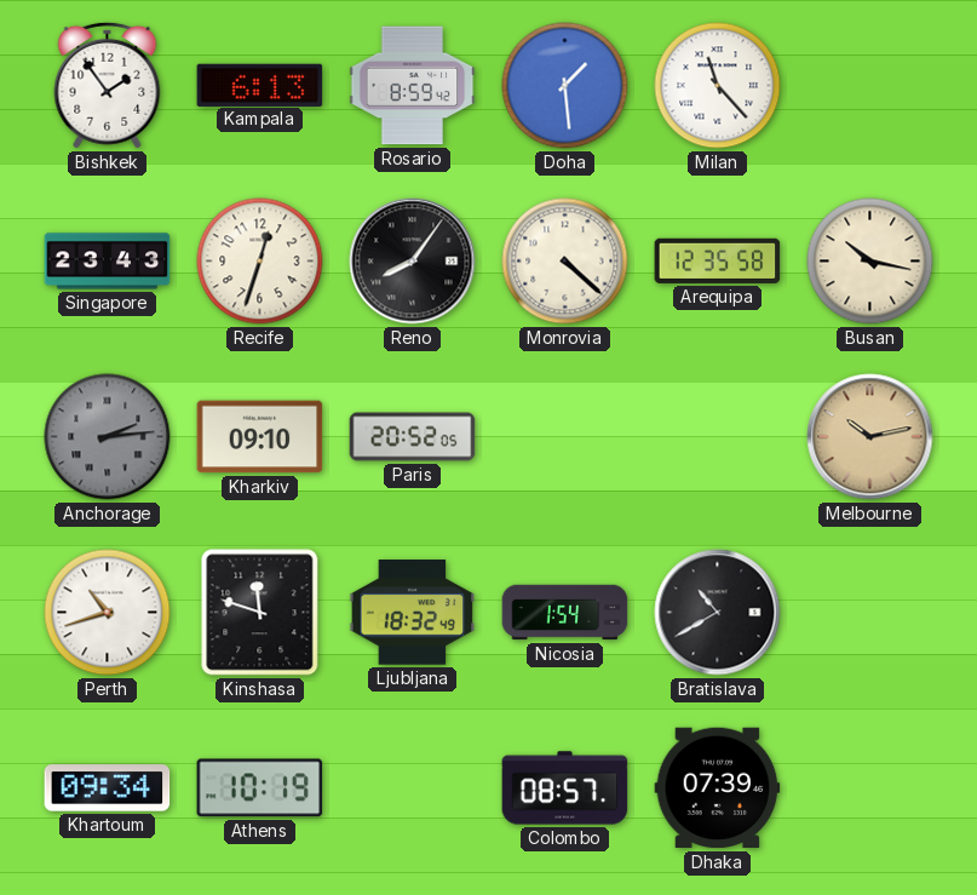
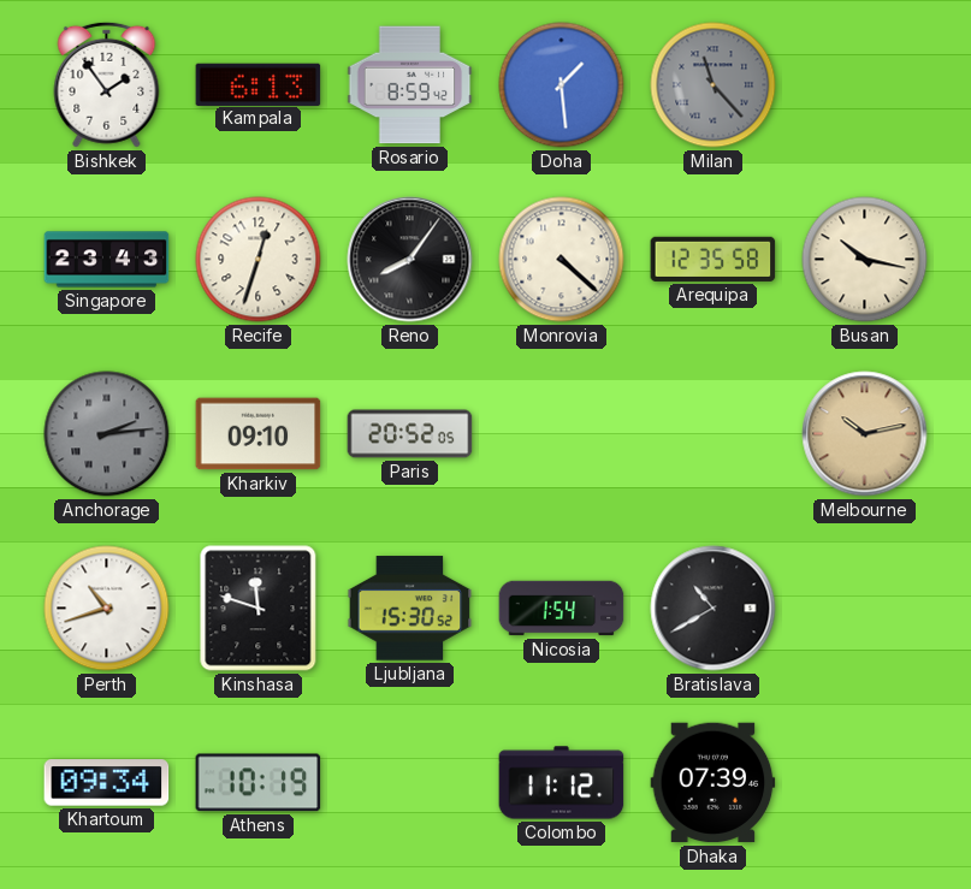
Milan dial: white -> grey (714, 85)
Ljubljana: 18:32 -> 15:30 (410, 609)
Colombo: 08:57 -> 11:12 (562, 783)
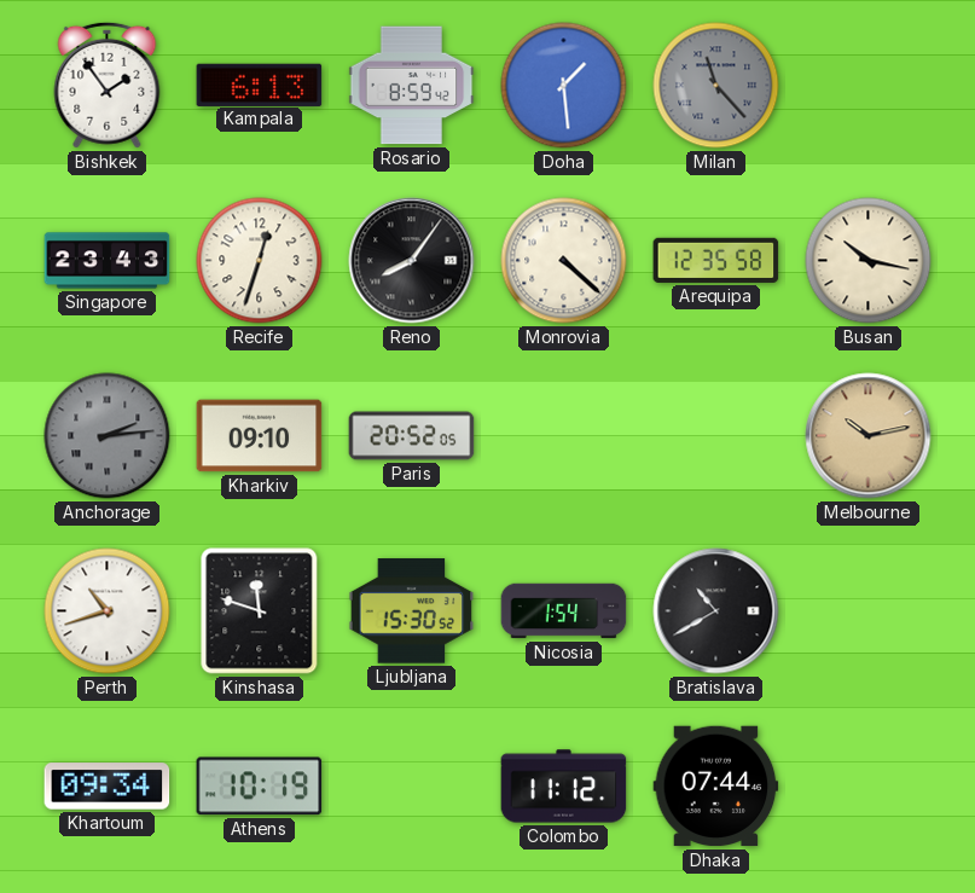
Dhaka: 07:39 -> 07:44 (716, 787)
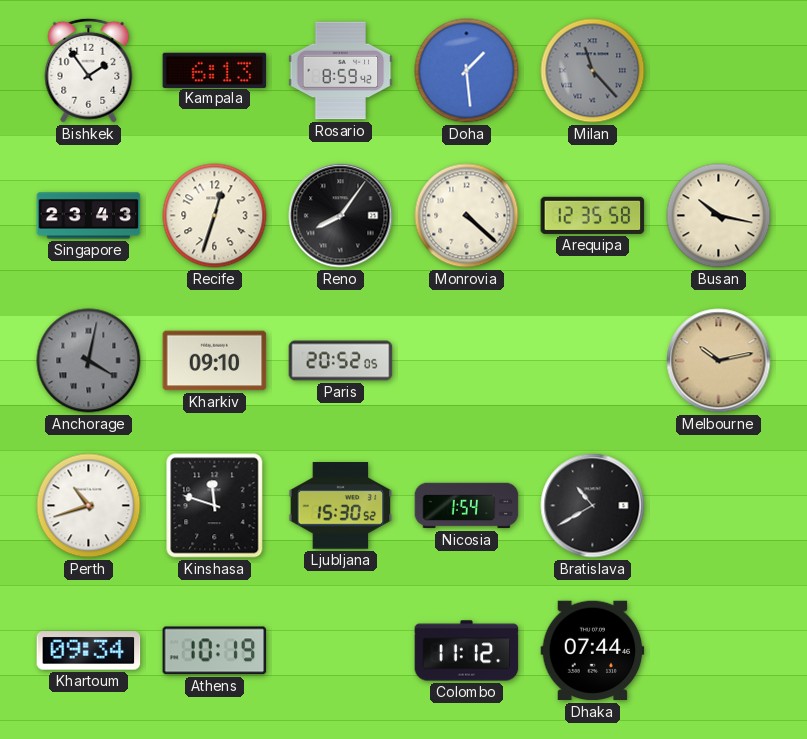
Anchorage: 2:14 -> 4:02 (89, 361)
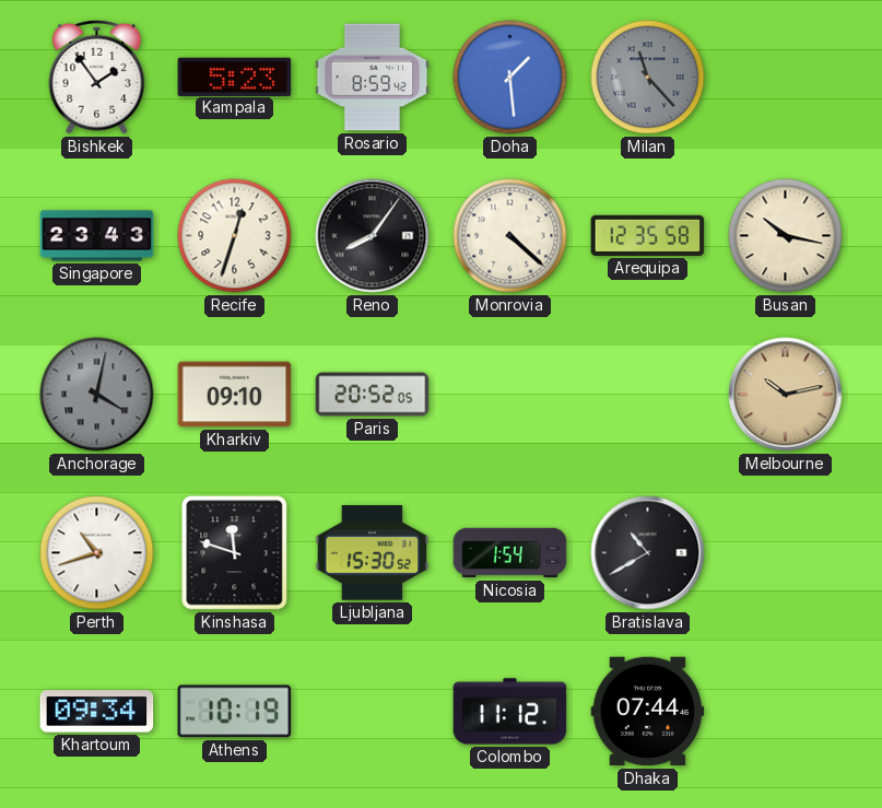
Kampala: 6:13 -> 5:23 (235, 77)
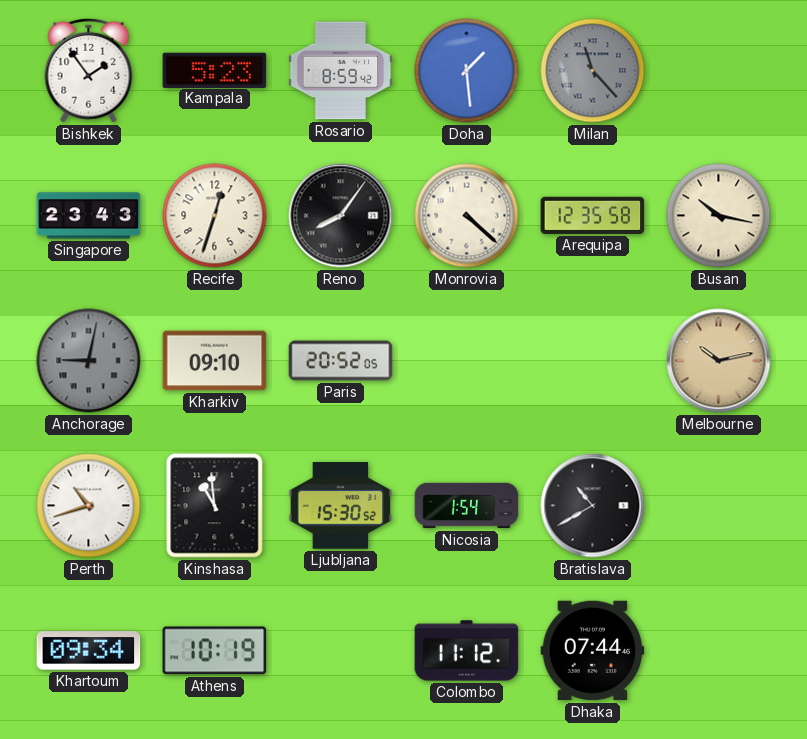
Anchorage: 4:02 -> 9:02 (89, 361)
Kinshasa: 11:48 -> 10:59 (215, 506)
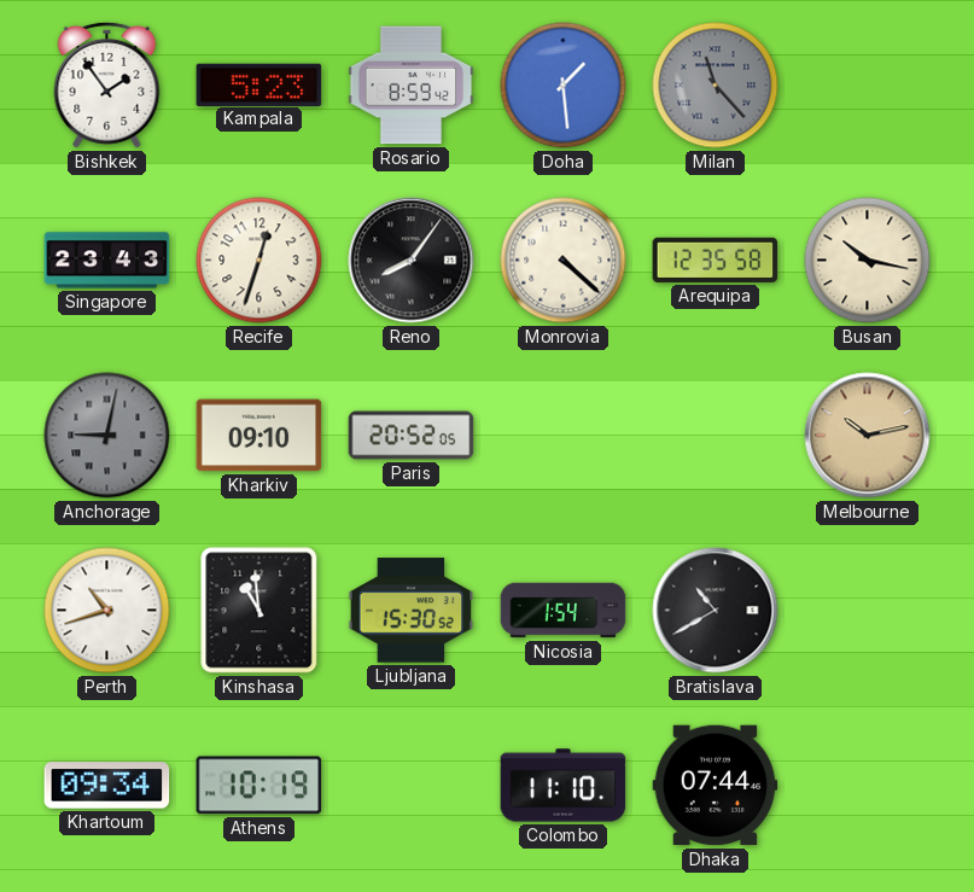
Colombo: 11:12 -> 11:10 (564, 786)
